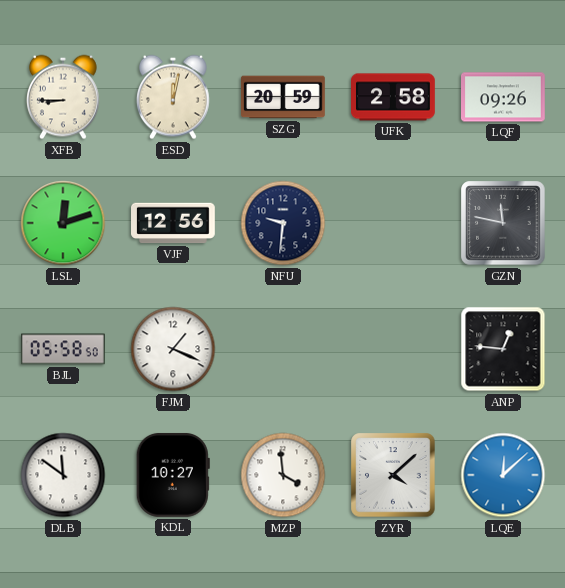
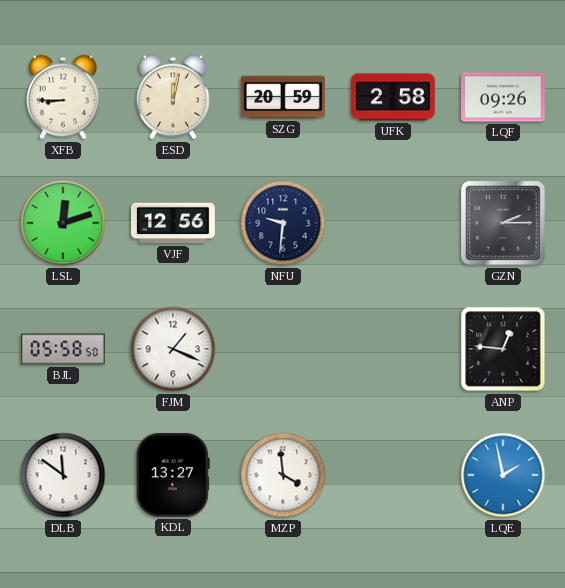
GZN: 11:47 -> 2:15 (503, 223)
KDL: 10:27 -> 13:27 (173, 475)
ZYR: 4:08 -> none (393, 475)
LQE: 12:08 -> 1:58 (503, 475)
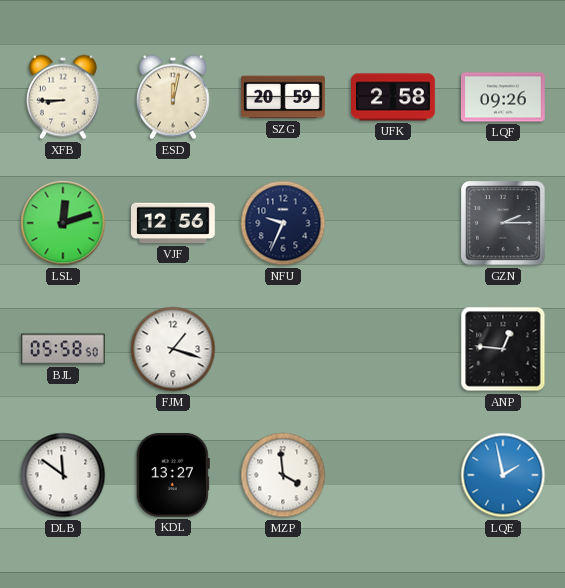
NFU: 9:31 -> 9:34 (283, 223)
FJM: 1:19 -> 1:18 (173, 349)
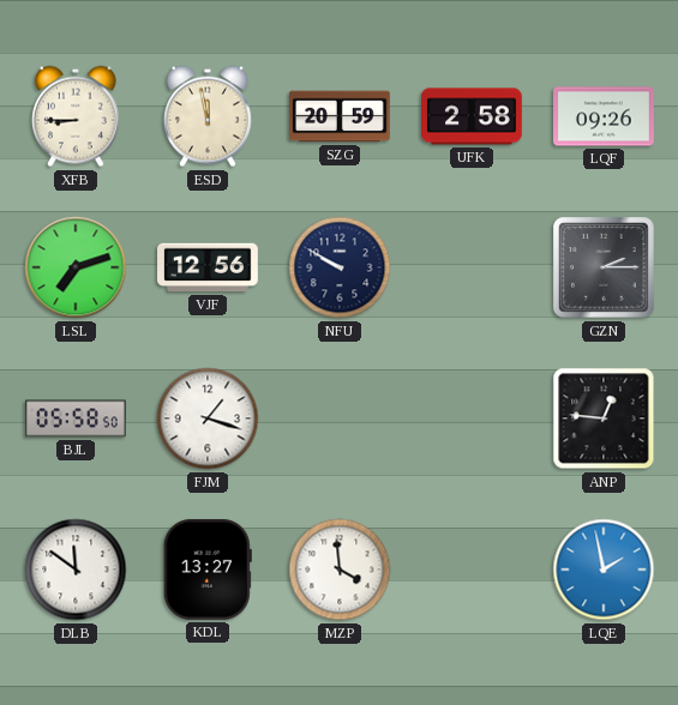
ESD: 12:02 -> 11:58 (208, 116)
LSL: 12:12 -> 7:12 (76, 267)
NFU: 9:34 -> 9:50 (340, 267)
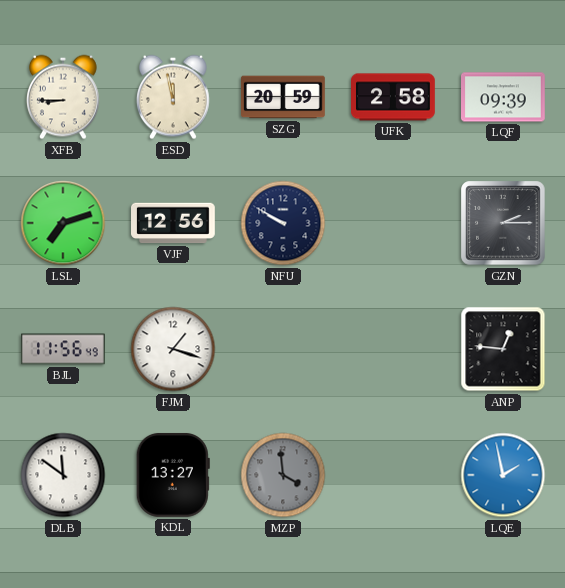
LQF: 09:26 -> 09:39 (504, 97)
BJL: 05:58 -> 11:56 (64, 349)
MZP dial: white -> grey (283, 475)
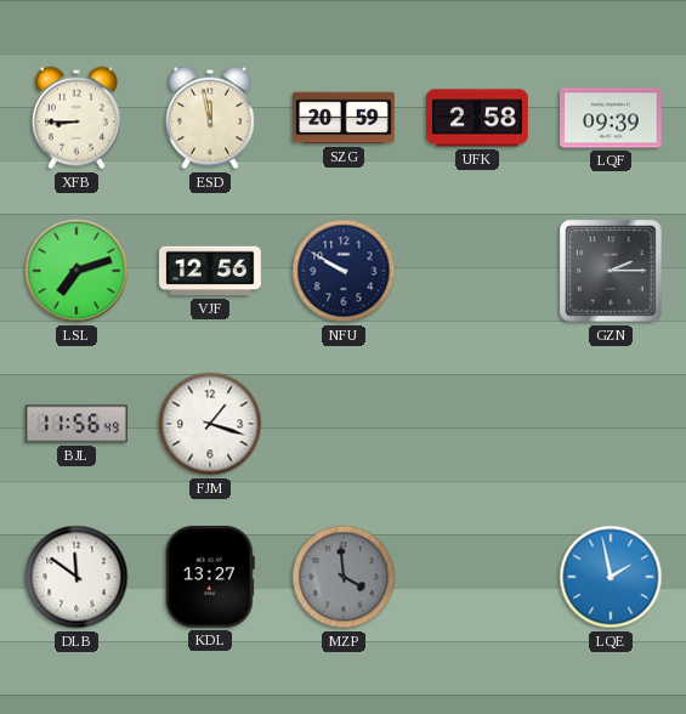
ANP: 12:46 -> none (503, 349)
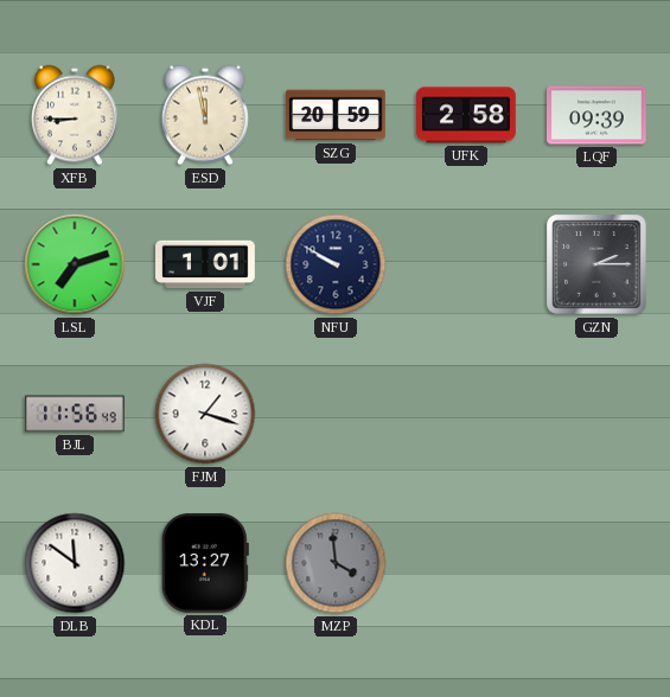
VJF: 12:56 -> 1:01 (206, 264)
LQE: 1:58 -> none (611, 577)
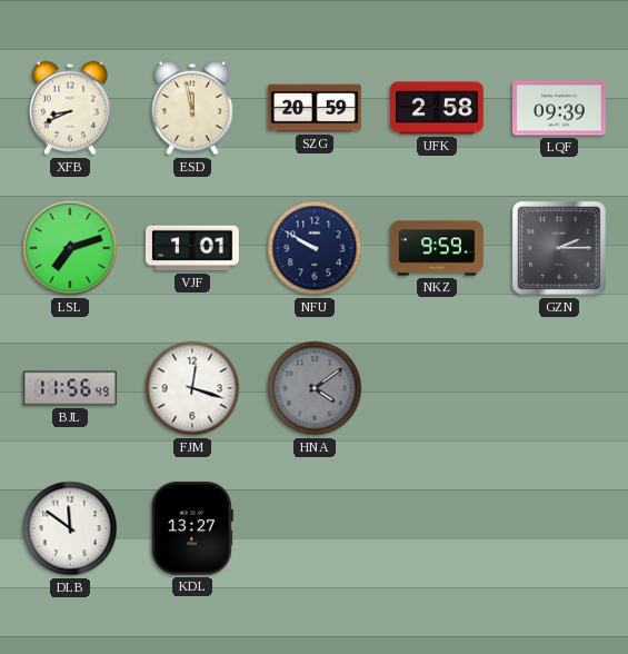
XFB: 8:45 -> 8:41 (70, 108)
NKZ: none -> 9:59 (438, 248)
FJM: 1:18 -> 12:18 (192, 388)
HNA: none -> 4:09 (315, 388)
MZP: 3:59 -> none (336, 563)
